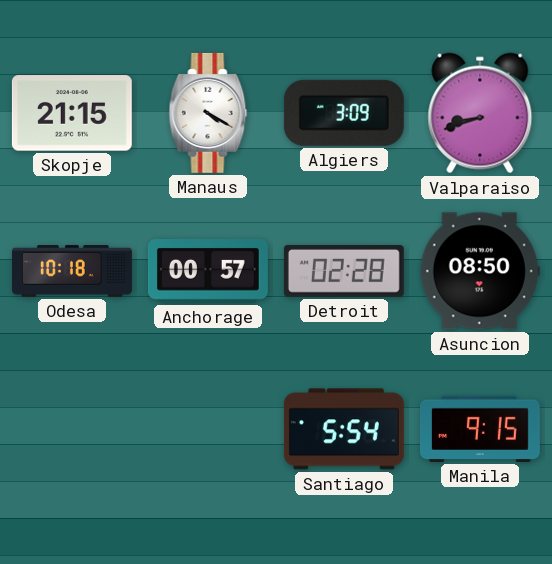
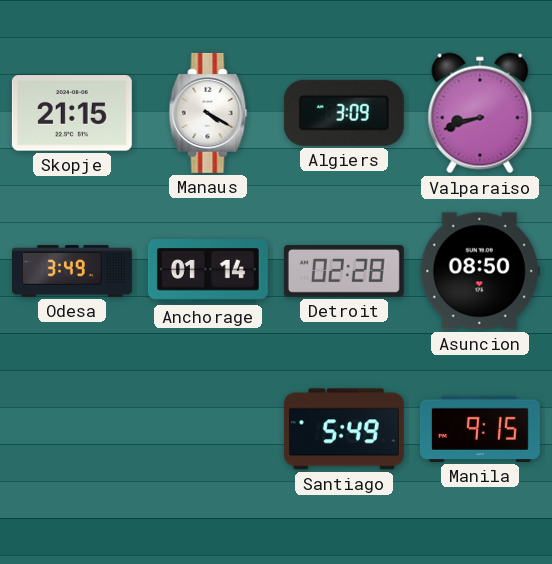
Odesa: 10:18 -> 3:49 (72, 271)
Anchorage: 00:57 -> 01:14 (208, 272)
Santiago: 5:54 -> 5:49 (344, 429)
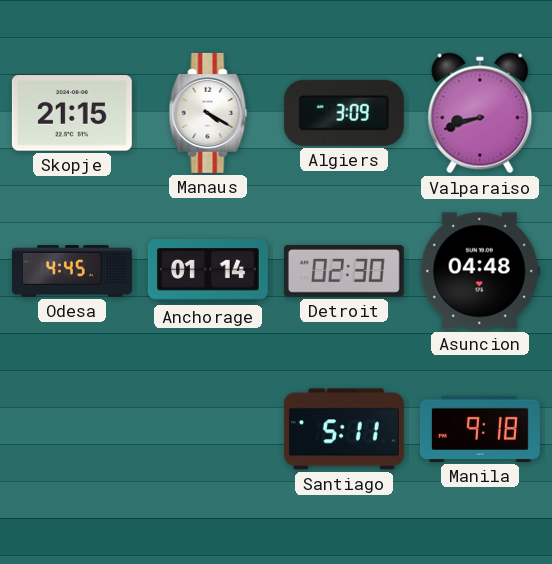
Odesa: 3:49 -> 4:45 (72, 271)
Detroit: 02:28 -> 02:30 (344, 272)
Asuncion: 08:50 -> 04:48 (480, 271)
Santiago: 5:49 -> 5:11 (344, 429)
Manila: 9:15 -> 9:18 (480, 429)
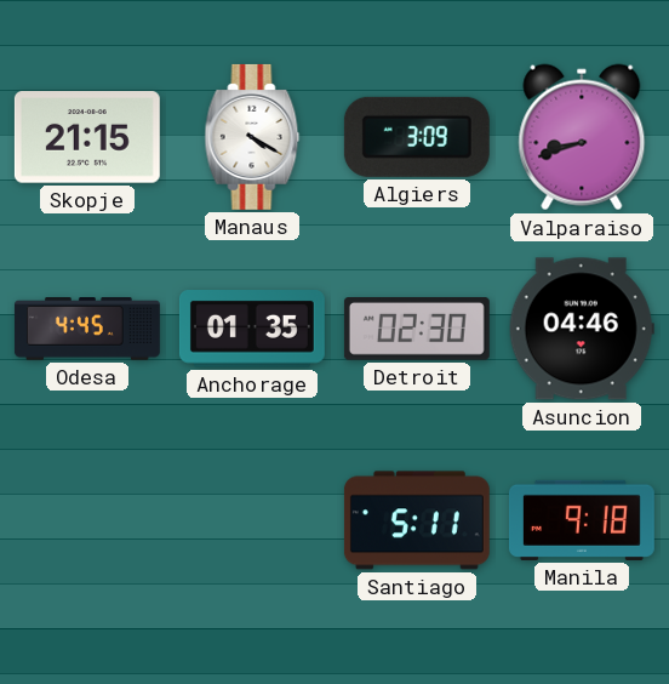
Anchorage: 01:14 -> 01:35 (252, 330)
Asuncion: 04:48 -> 04:46 (582, 329)
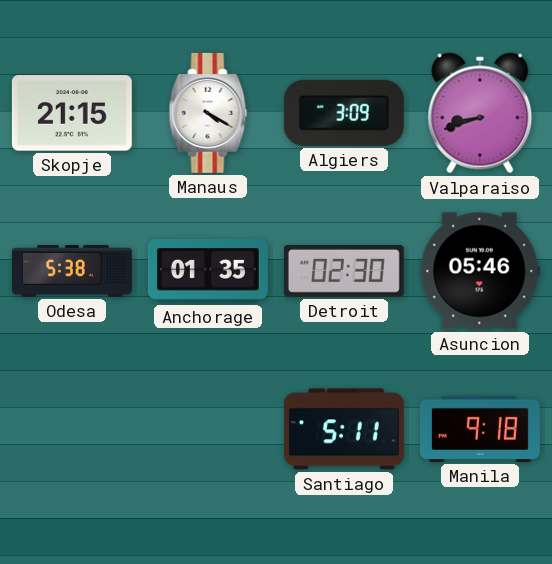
Odesa: 4:45 -> 5:38 (72, 271)
Asuncion: 04:46 -> 05:46 (480, 271)
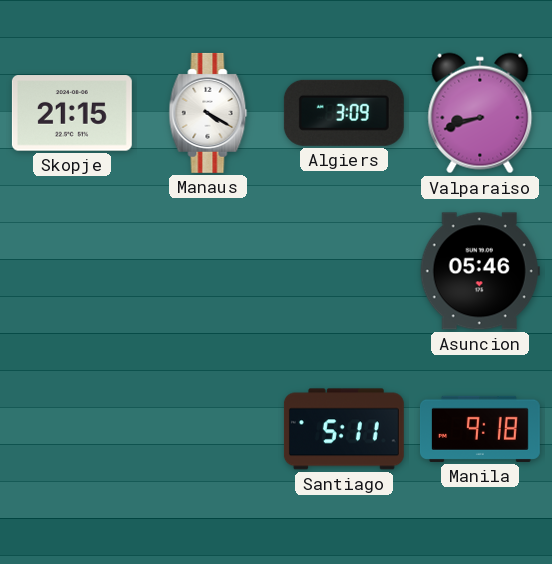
Odesa: 5:38 -> none (72, 271)
Anchorage: 01:35 -> none (208, 272)
Detroit: 02:30 -> none (344, 272)
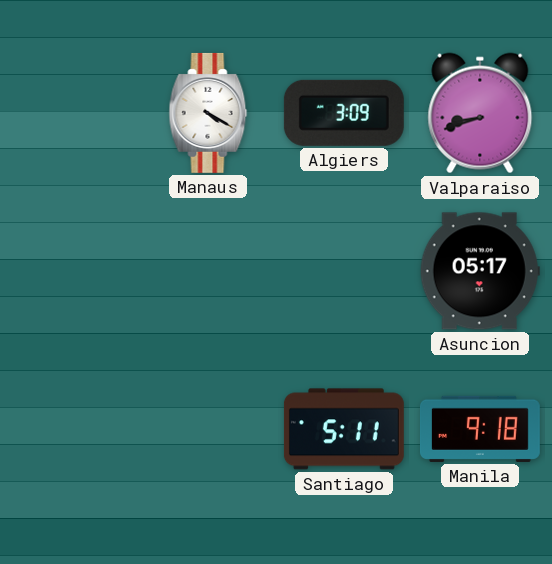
Skopje: 21:15 -> none (72, 113)
Asuncion: 05:46 -> 05:17 (480, 271)
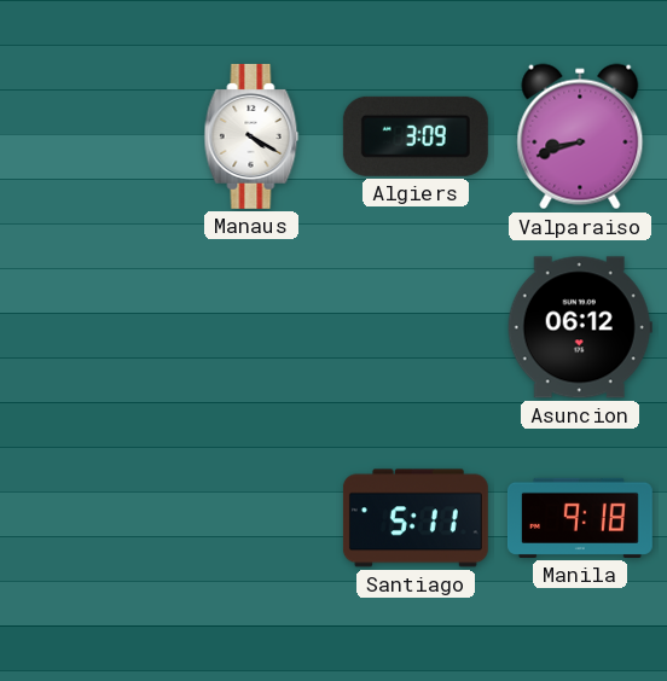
Asuncion: 05:17 -> 06:12 (580, 327)
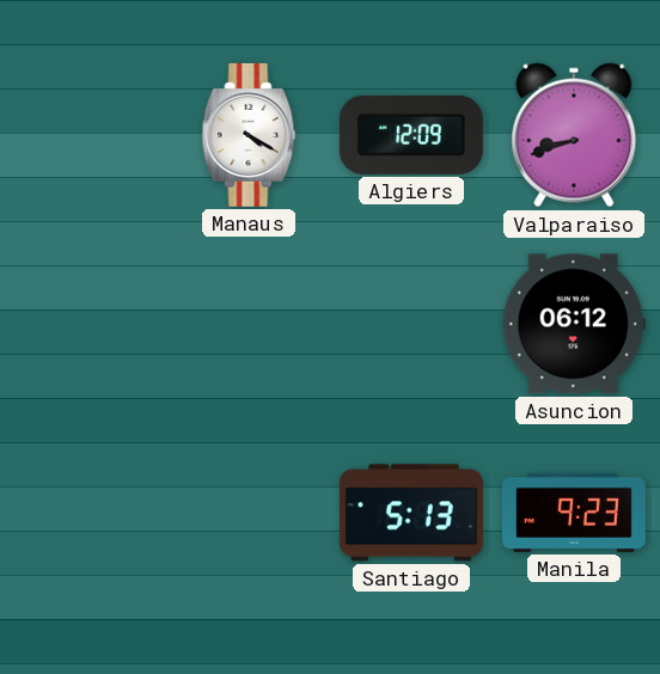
Algiers: 3:09 -> 12:09 (411, 135)
Santiago: 5:11 -> 5:13 (411, 513)
Manila: 9:18 -> 9:23 (574, 513)
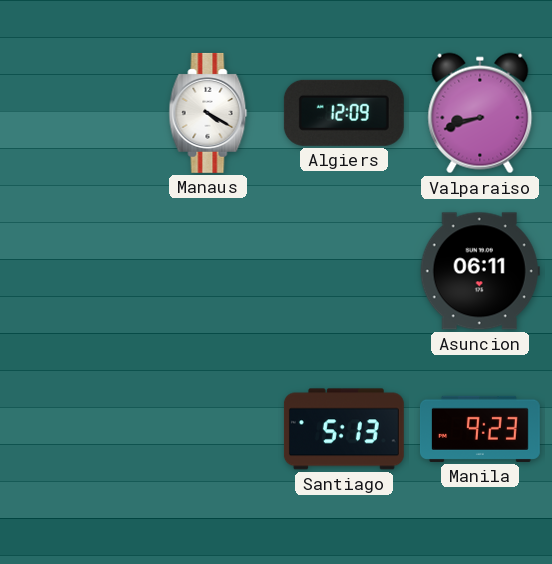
Asuncion: 06:12 -> 06:11 (480, 271)
